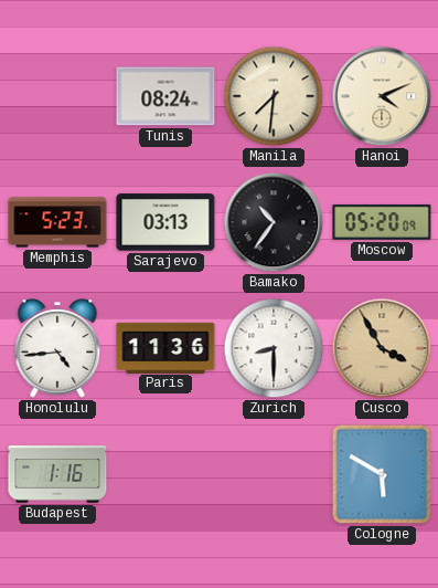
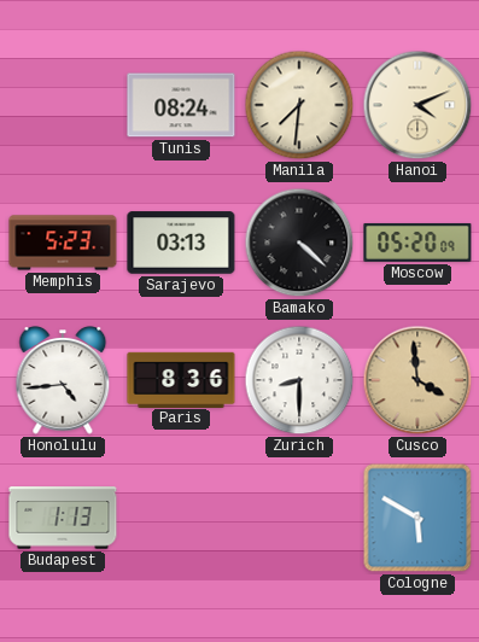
Bamako: 10:36 -> 4:22 (299, 243)
Paris: 11:36 -> 8:36 (181, 379)
Cusco: 3:55 -> 3:59 (417, 380)
Budapest: 1:16 -> 1:13 (63, 518)
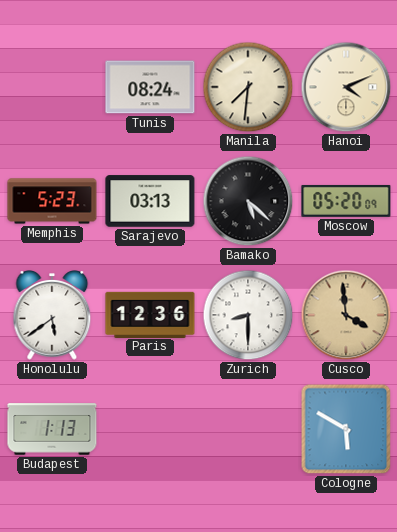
Bamako: 4:22 -> 5:22 (248, 201)
Honolulu: 4:44 -> 5:39 (52, 315)
Paris: 8:36 -> 12:36 (150, 314)
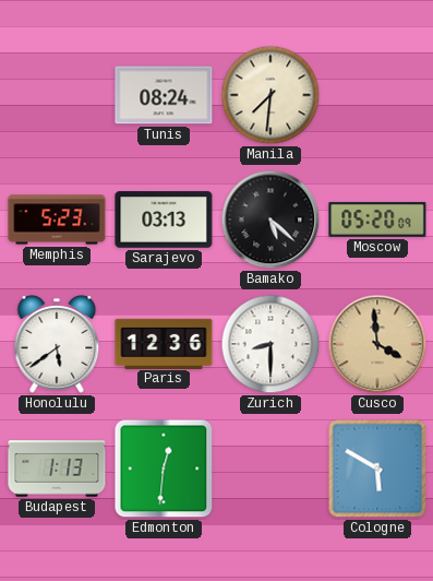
Hanoi: 4:11 -> none (346, 87)
Edmonton: none -> 12:31 (164, 469)
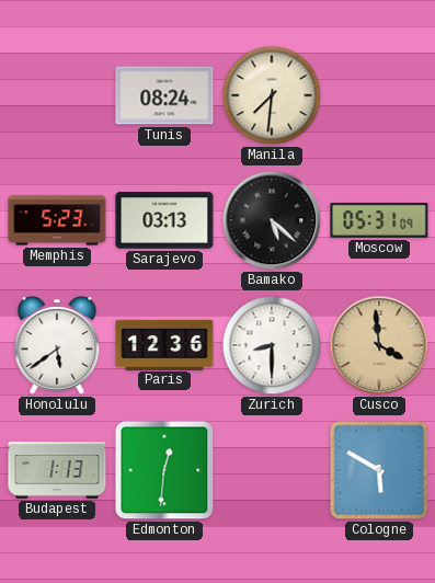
Moscow: 05:20 -> 05:31 (379, 220)
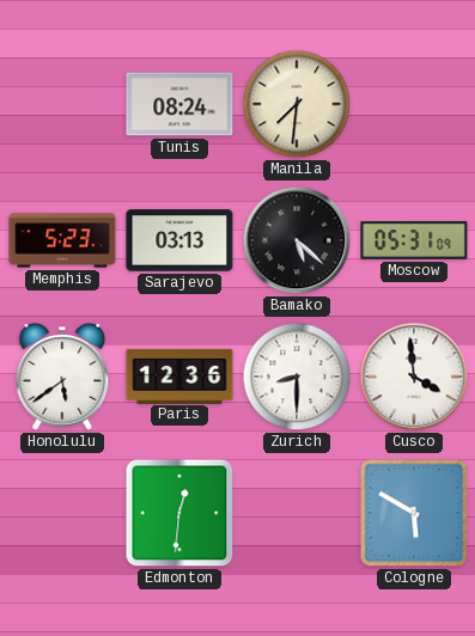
Cusco dial: champagne -> white (414, 377)
Budapest: 1:13 -> none (57, 470)
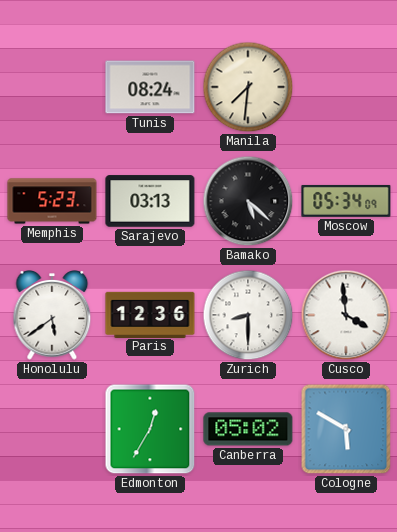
Moscow: 05:31 -> 05:34 (346, 201)
Edmonton: 12:31 -> 12:35 (150, 429)
Canberra: none -> 05:02 (248, 429)
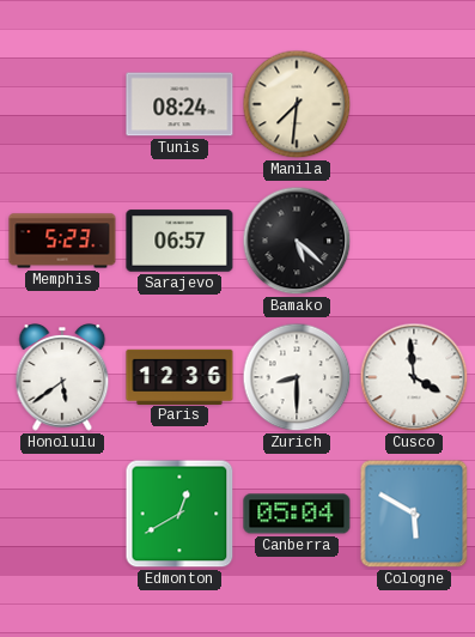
Sarajevo: 03:13 -> 06:57 (179, 241)
Moscow: 05:34 -> none (346, 201)
Edmonton: 12:35 -> 12:40 (179, 514)
Canberra: 05:02 -> 05:04 (297, 514)
